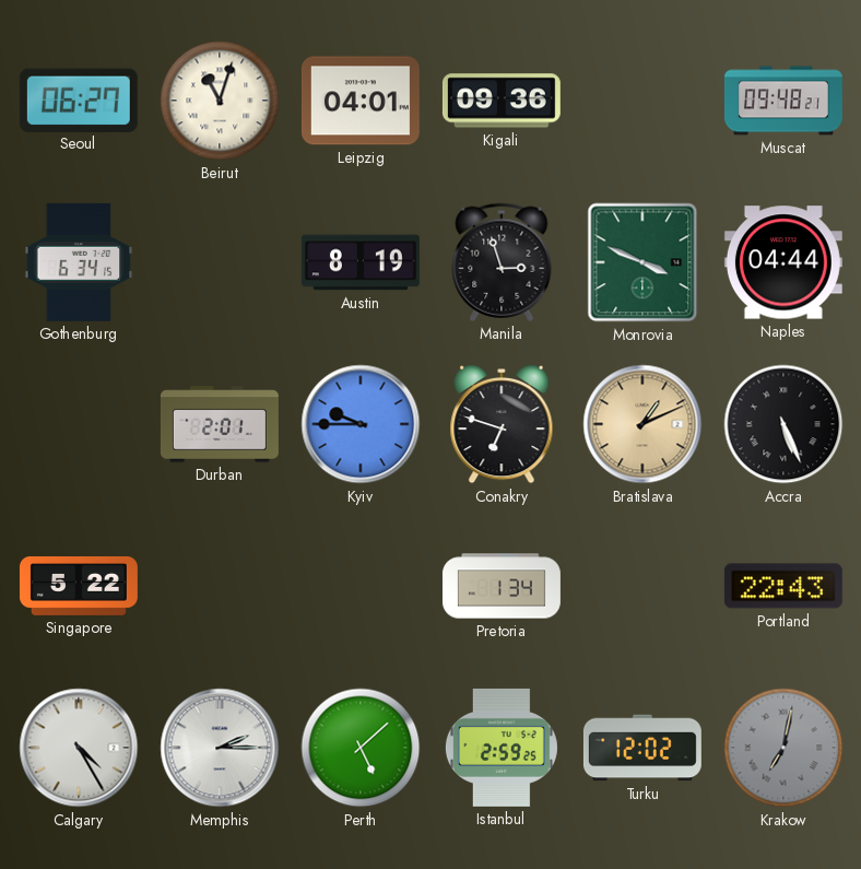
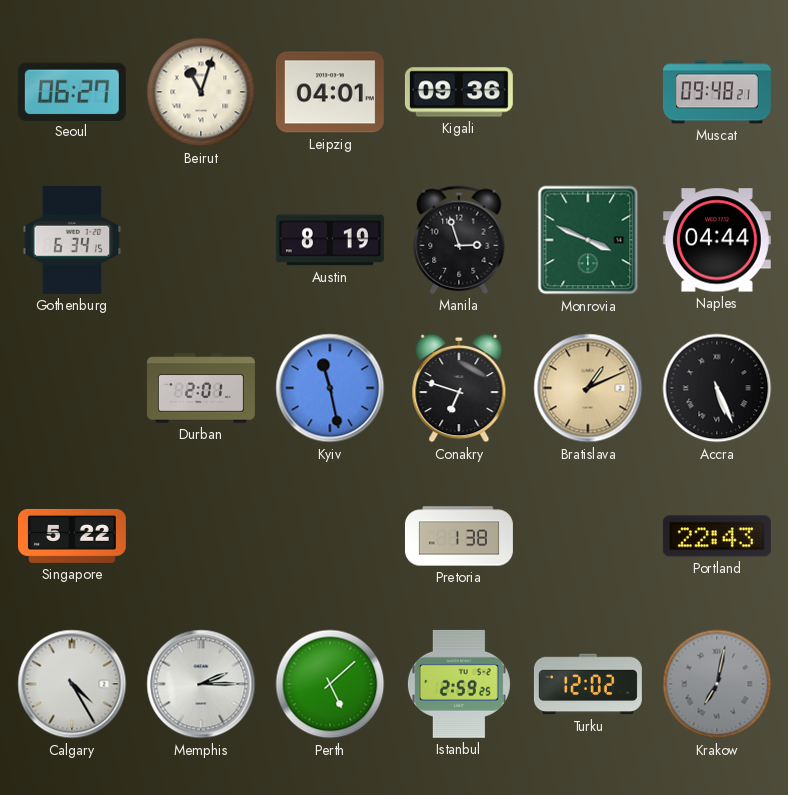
Kyiv: 9:45 -> 11:28 (330, 388)
Pretoria: 1:34 -> 1:38 (459, 536)
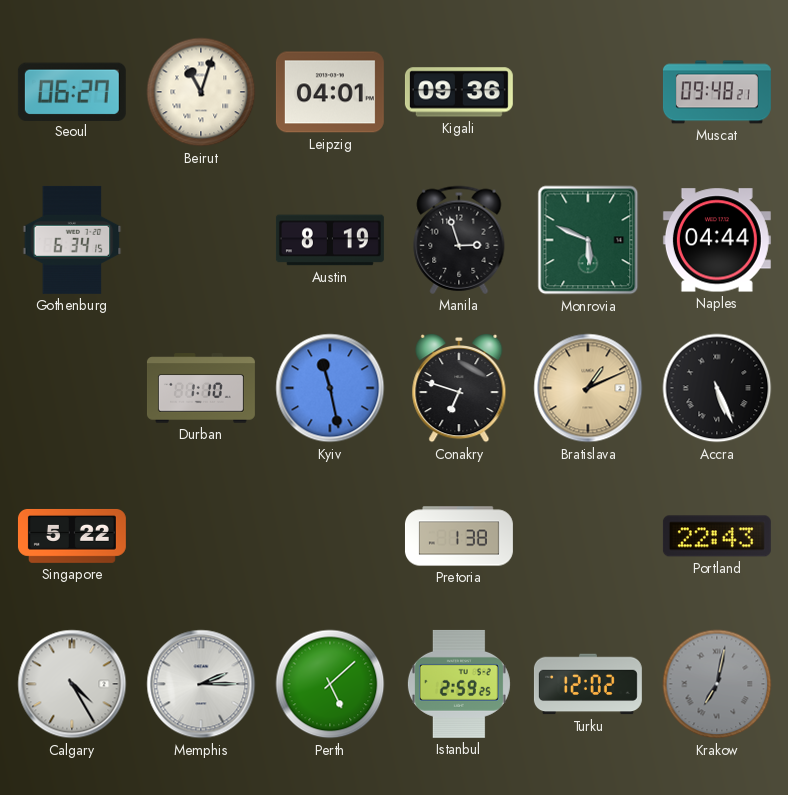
Monrovia: 3:49 -> 5:49 (588, 240)
Durban: 2:01 -> 1:10 (201, 388)
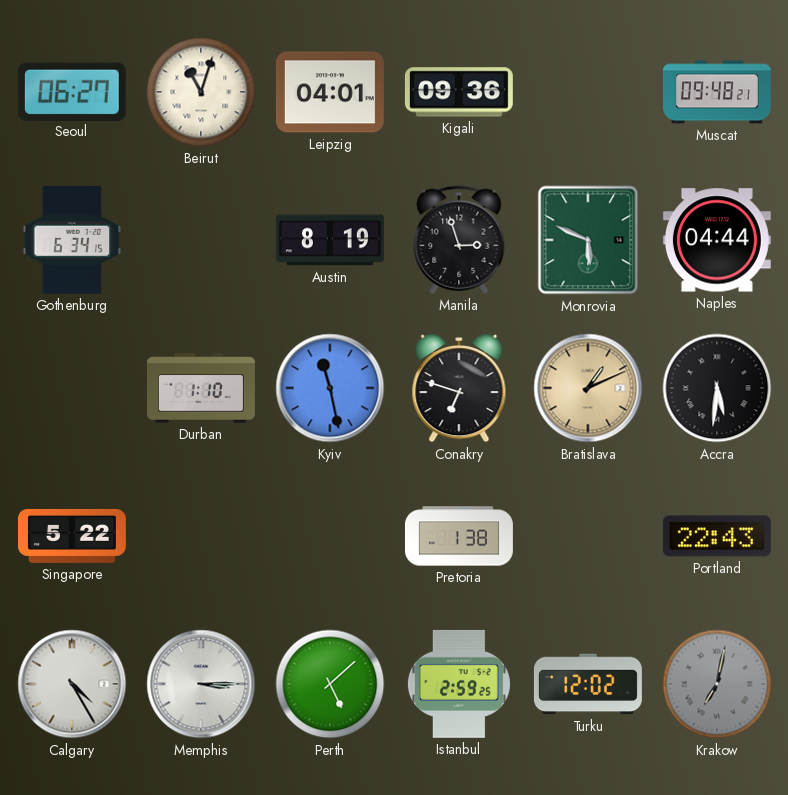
Accra: 5:26 -> 5:31 (717, 388)
Memphis: 2:15 -> 3:15 (201, 684)
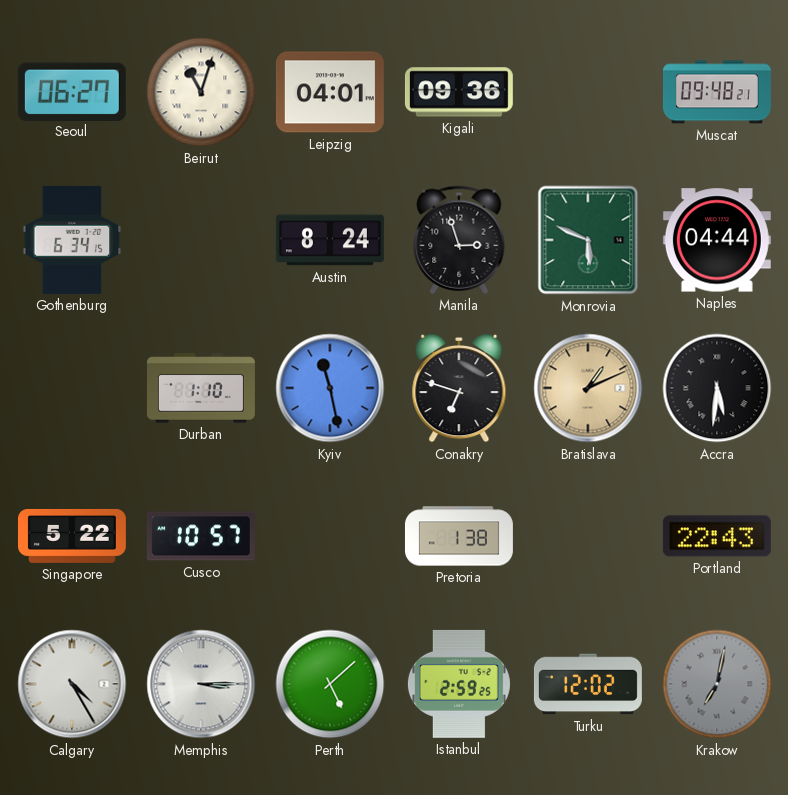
Austin: 8:19 -> 8:24 (330, 240)
Cusco: none -> 10:57 (201, 536)
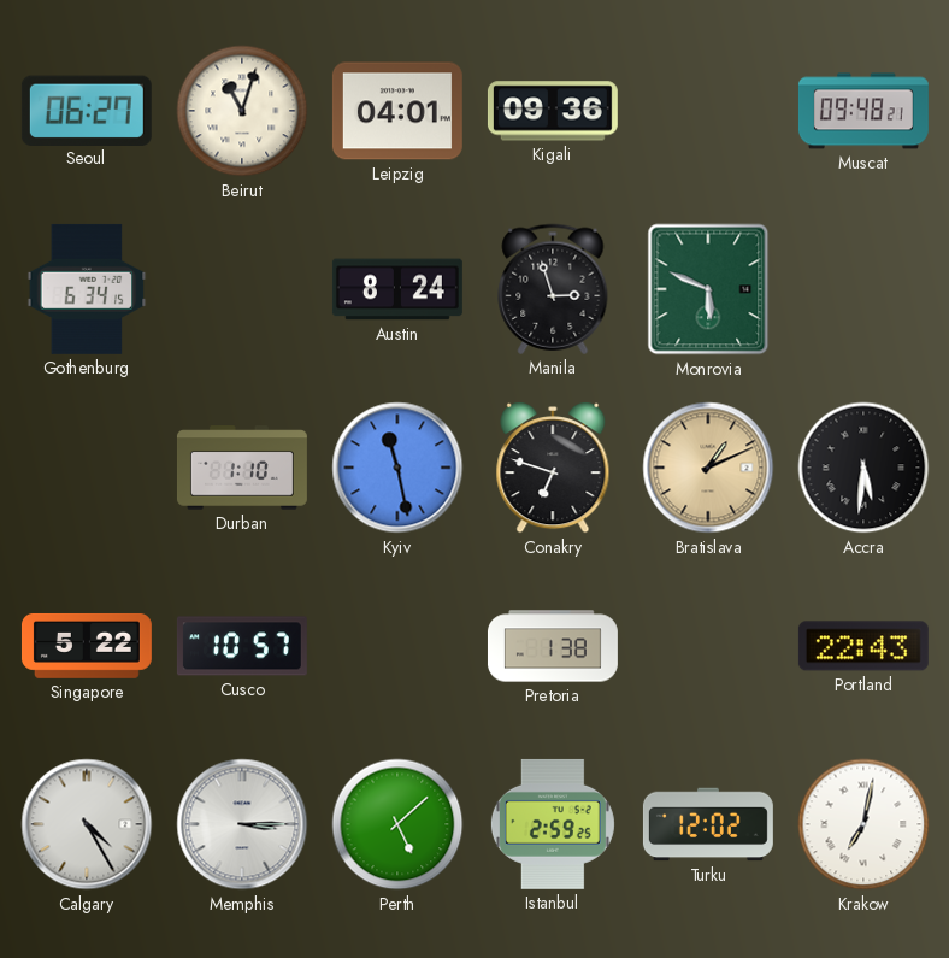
Naples: 04:44 -> none (717, 240)
Krakow dial: grey -> white (863, 824)
